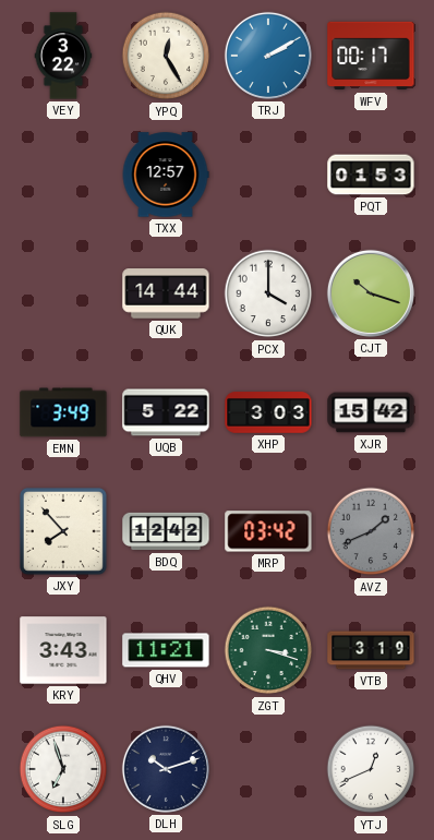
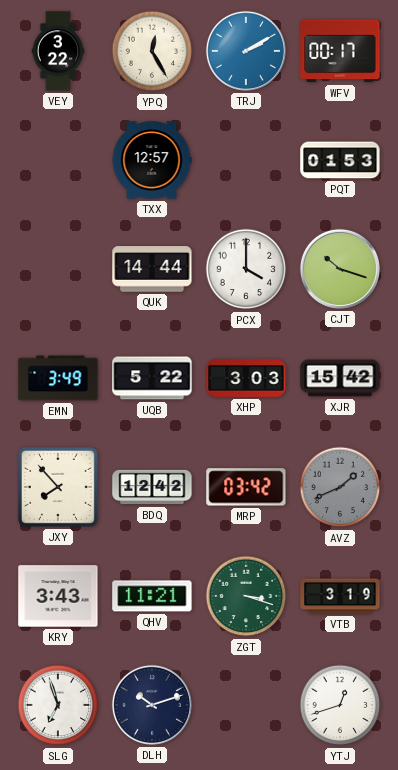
YTJ: 12:41 -> 12:42 (340, 705)
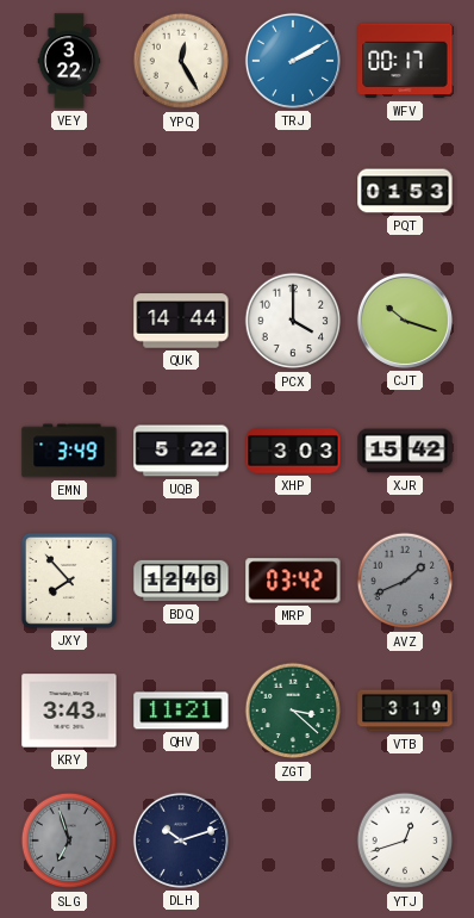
TXX: 12:57 -> none (152, 160)
BDQ: 12:42 -> 12:46 (181, 581)
ZGT: 3:18 -> 3:22 (293, 711)
SLG dial: white -> grey (69, 841)
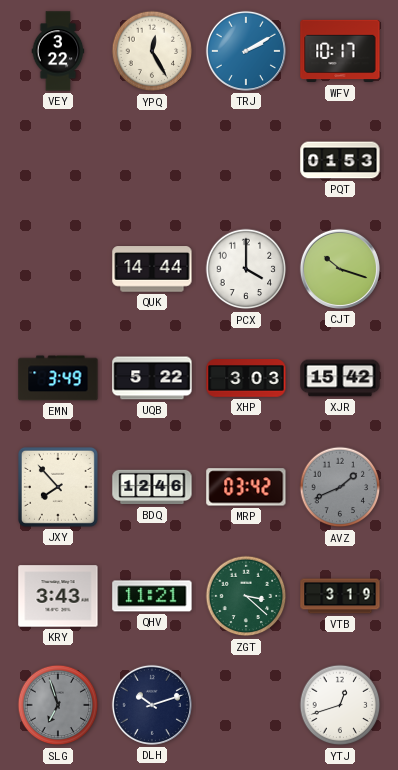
WFV: 00:17 -> 10:17 (340, 51)
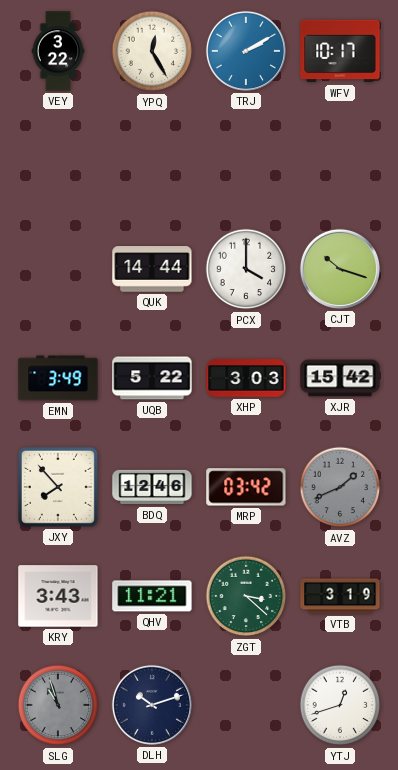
PQT: 01:53 -> none (340, 160)
SLG: 6:57 -> 10:57 (58, 705)
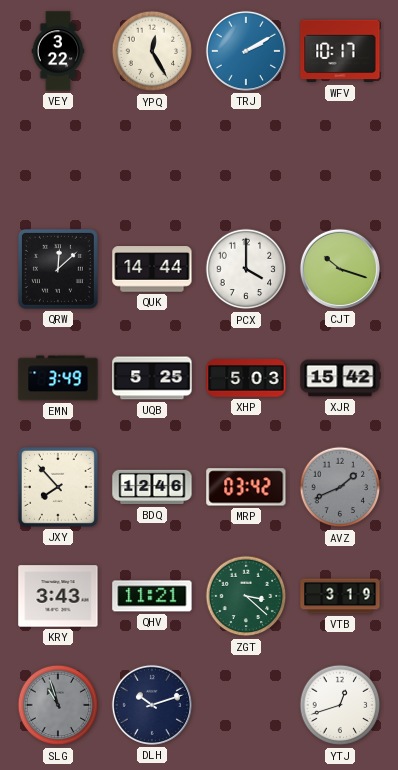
QRW: none -> 12:08 (58, 269)
UQB: 5:22 -> 5:25 (152, 378)
XHP: 3:03 -> 5:03 (246, 378)
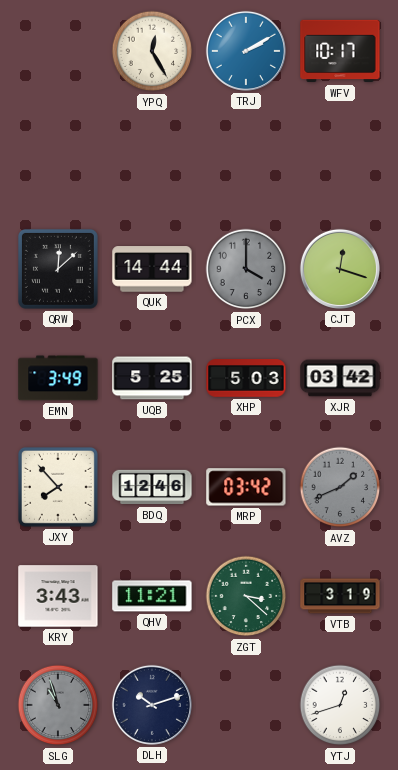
VEY: 3:22 -> none (58, 51)
PCX dial: white -> grey (246, 269)
CJT: 10:18 -> 12:18 (340, 269)
XJR: 15:42 -> 03:42 (340, 378)
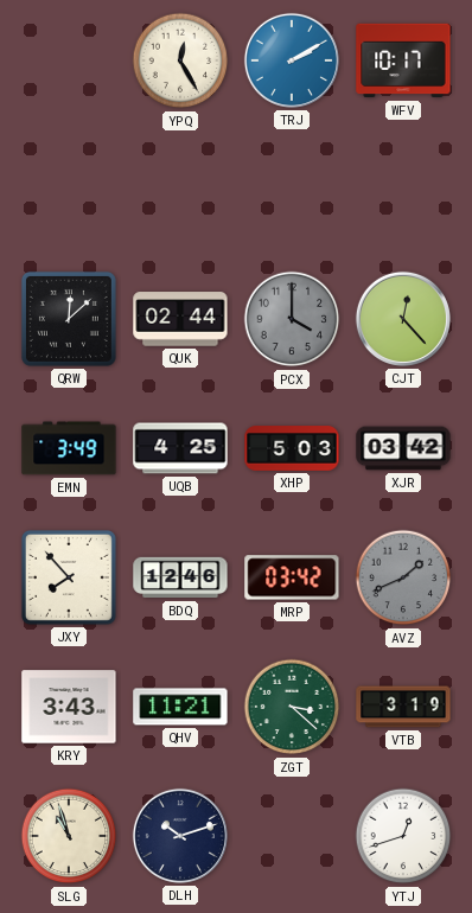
QUK: 14:44 -> 02:44 (180, 319)
CJT: 12:18 -> 12:23 (403, 319)
UQB: 5:25 -> 4:25 (180, 448)
SLG dial: grey -> cream (69, 836)
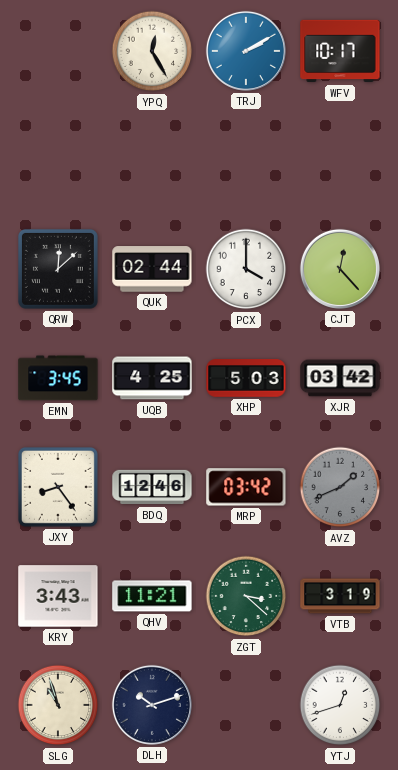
PCX dial: grey -> white (246, 269)
EMN: 3:49 -> 3:45 (58, 378)
JXY: 7:53 -> 8:24 (58, 487)
